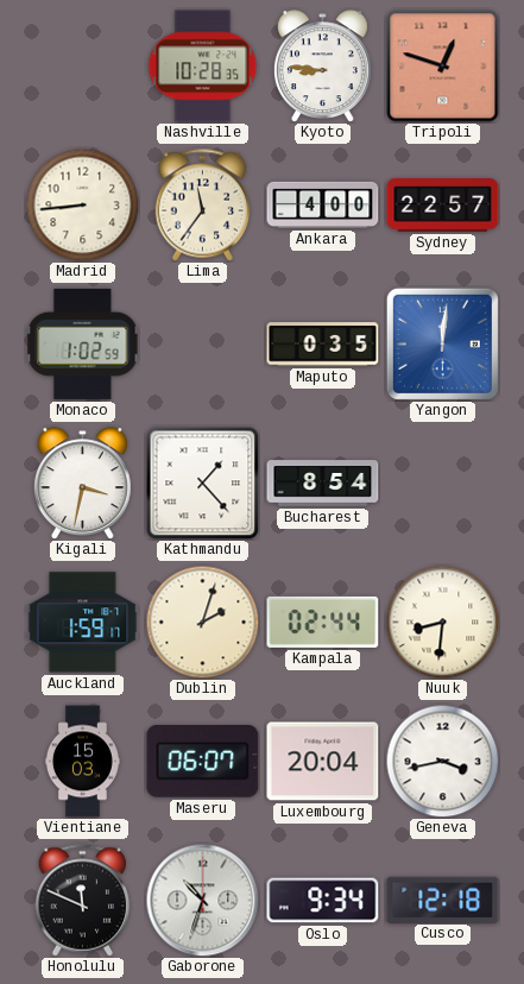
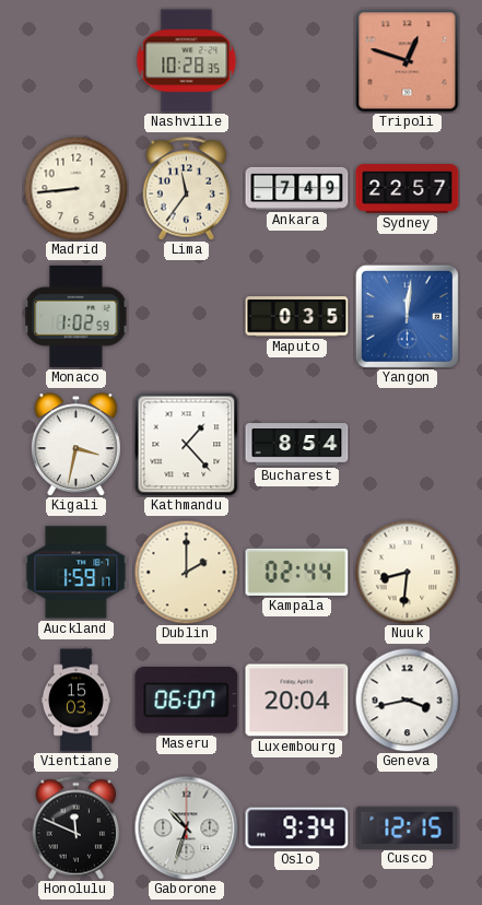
Kyoto: 8:46 -> none (322, 67)
Ankara: 4:00 -> 7:49 (297, 188)
Dublin: 2:03 -> 2:00 (186, 572)
Cusco: 12:18 -> 12:15 (408, 827)
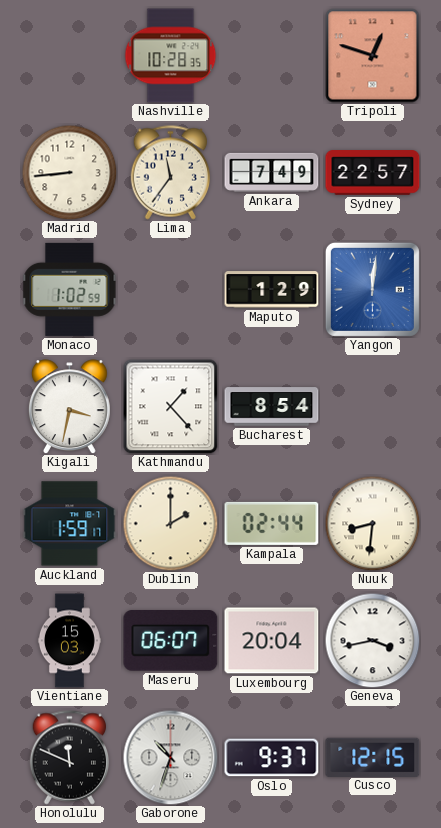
Maputo: 0:35 -> 1:29 (272, 290)
Oslo: 9:34 -> 9:37 (272, 758)
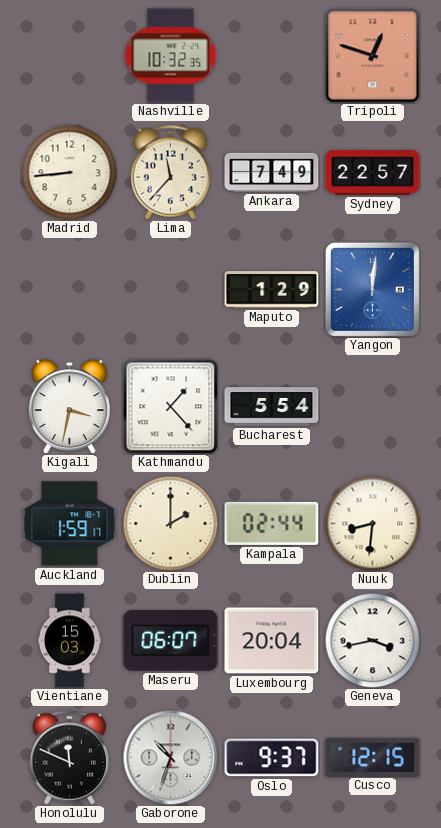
Nashville: 10:28 -> 10:32 (171, 56)
Lima: 11:36 -> 11:37 (171, 173)
Monaco: 1:02 -> none (70, 289)
Bucharest: 8:54 -> 5:54 (272, 407)
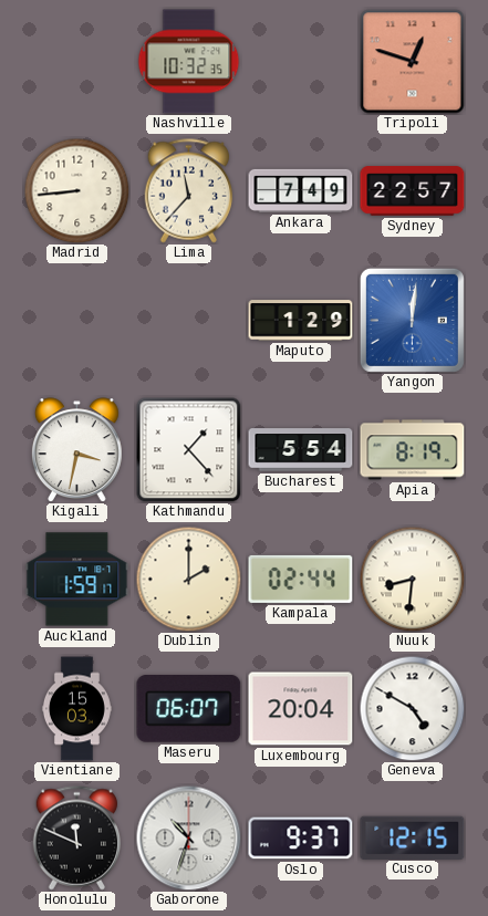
Apia: none -> 8:19 (413, 450)
Geneva: 3:43 -> 4:50 (412, 708)
